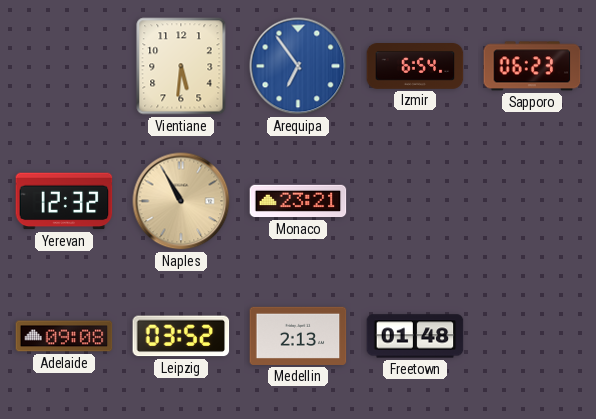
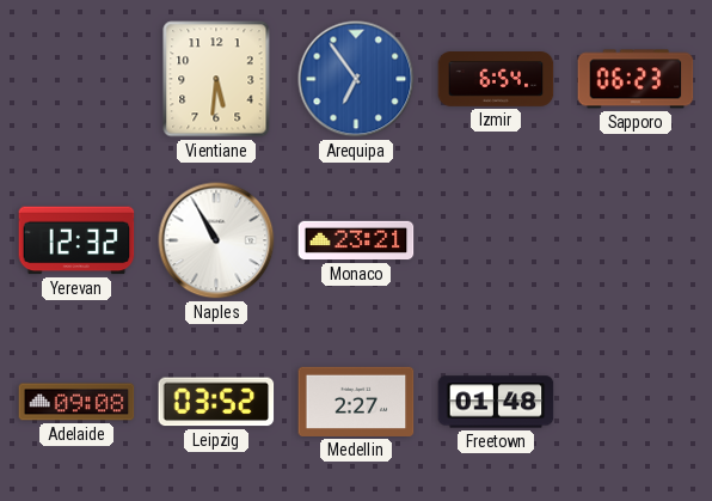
Naples dial: champagne -> white (216, 240)
Medellin: 2:13 -> 2:27 (356, 402)
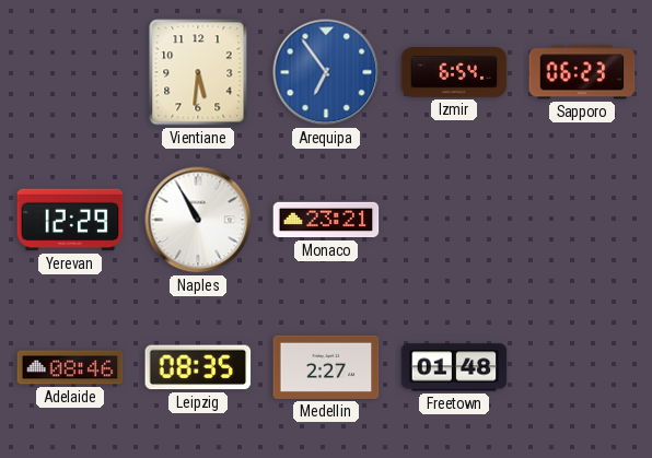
Yerevan: 12:32 -> 12:29 (70, 220)
Adelaide: 09:08 -> 08:46 (70, 367)
Leipzig: 03:52 -> 08:35 (198, 367)
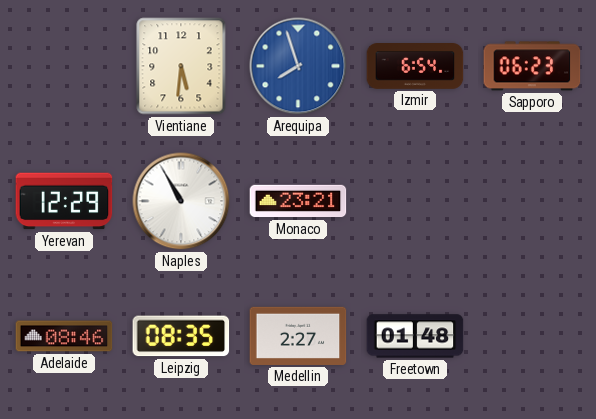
Arequipa: 6:54 -> 7:57 (298, 66)
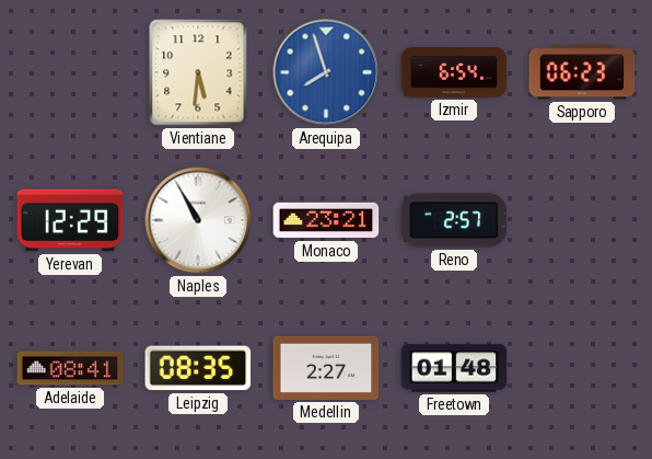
Reno: none -> 2:57 (454, 220)
Adelaide: 08:46 -> 08:41 (70, 368)
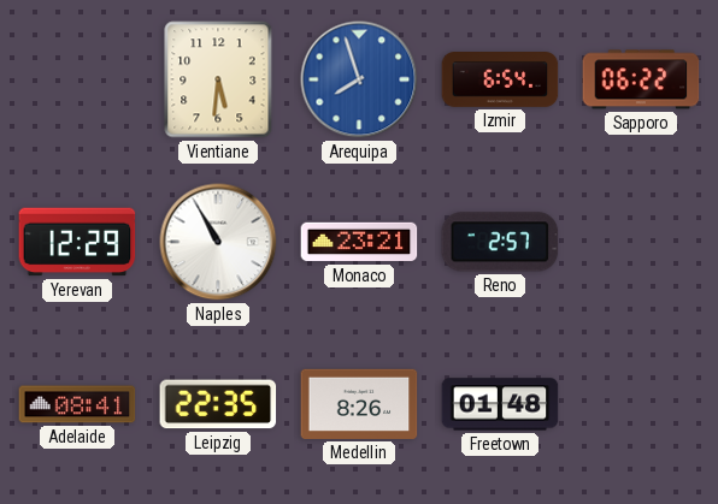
Sapporo: 06:23 -> 06:22 (641, 79)
Leipzig: 08:35 -> 22:35 (218, 404)
Medellin: 2:27 -> 8:26 (359, 404)
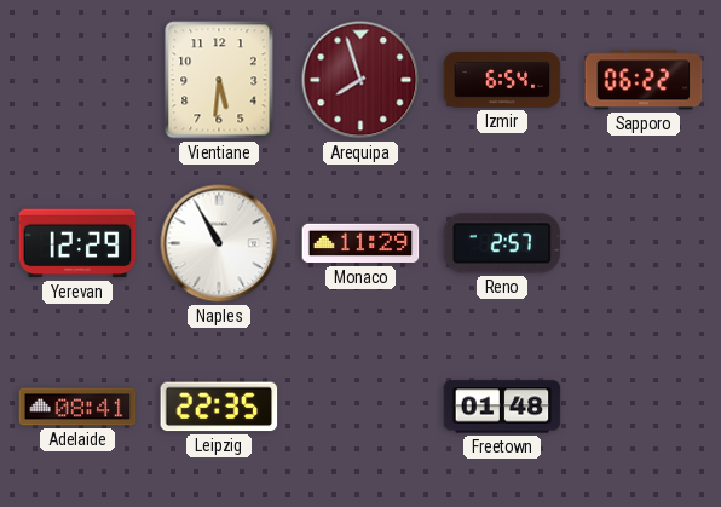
Arequipa dial: blue -> burgundy (360, 80)
Monaco: 23:21 -> 11:29 (360, 243)
Medellin: 8:26 -> none (359, 404)
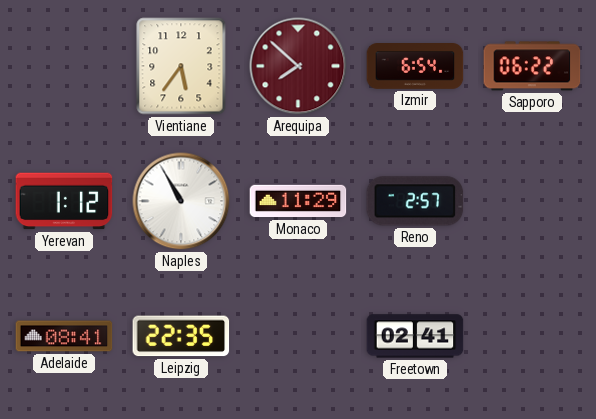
Vientiane: 5:31 -> 5:36 (181, 66)
Arequipa: 7:57 -> 7:52 (298, 66)
Yerevan: 12:29 -> 1:12 (64, 201)
Freetown: 01:48 -> 02:41 (415, 336)
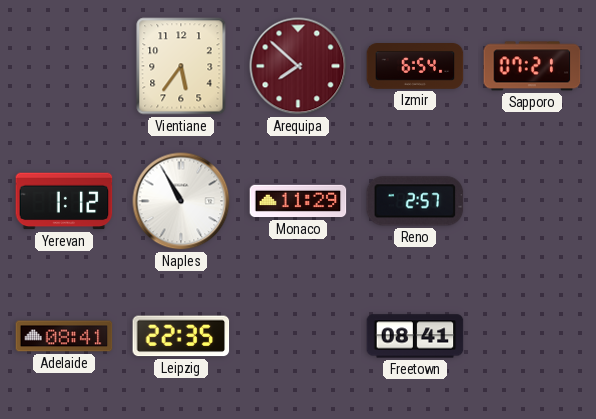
Sapporo: 06:22 -> 07:21 (532, 66)
Freetown: 02:41 -> 08:41 (415, 336)
